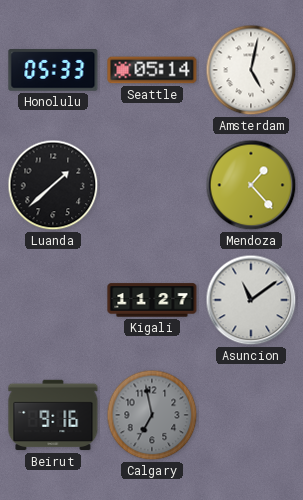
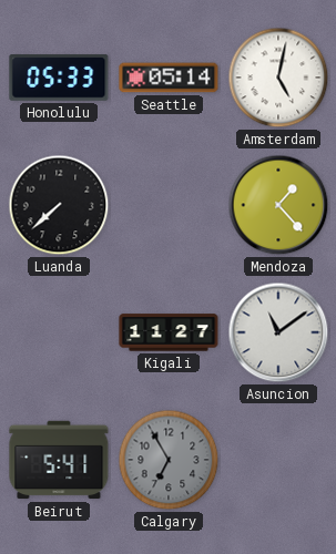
Luanda: 1:38 -> 7:38 (59, 205)
Beirut: 9:16 -> 5:41 (59, 460)
Calgary: 6:58 -> 6:55 (169, 460)
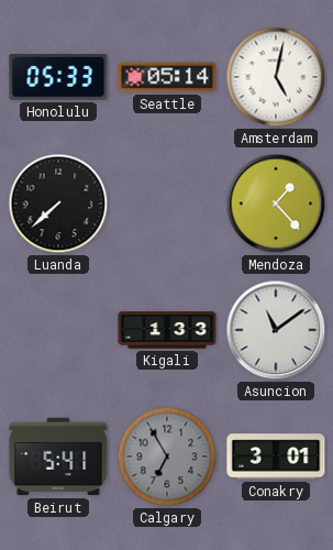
Kigali: 11:27 -> 1:33 (167, 330)
Conakry: none -> 3:01 (276, 457)
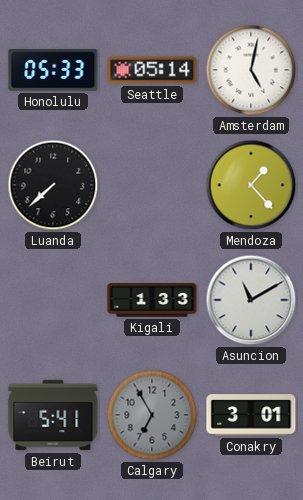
Asuncion: 11:09 -> 11:10 (251, 300)
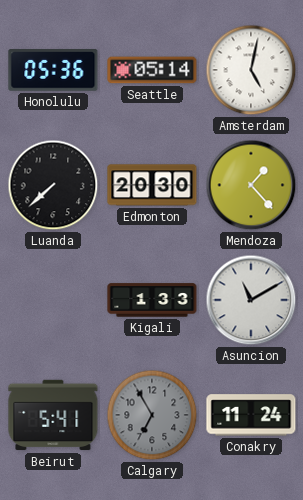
Honolulu: 05:33 -> 05:36 (53, 70)
Edmonton: none -> 20:30 (152, 185)
Conakry: 3:01 -> 11:24 (251, 415)
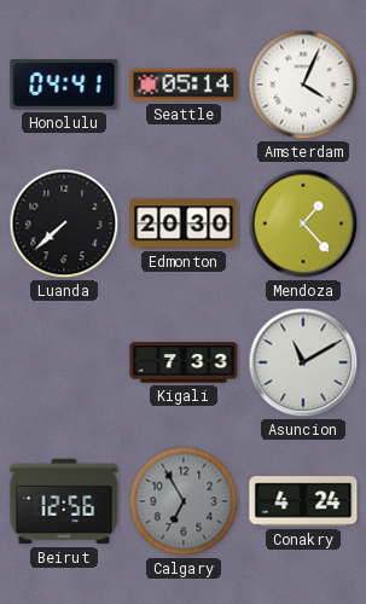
Honolulu: 05:36 -> 04:41 (64, 85)
Amsterdam: 5:02 -> 4:04 (303, 85)
Kigali: 1:33 -> 7:33 (184, 362)
Beirut: 5:41 -> 12:56 (64, 501)
Conakry: 11:24 -> 4:24 (303, 501)
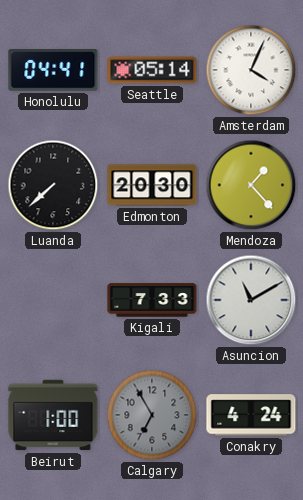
Beirut: 12:56 -> 1:00 (53, 415)
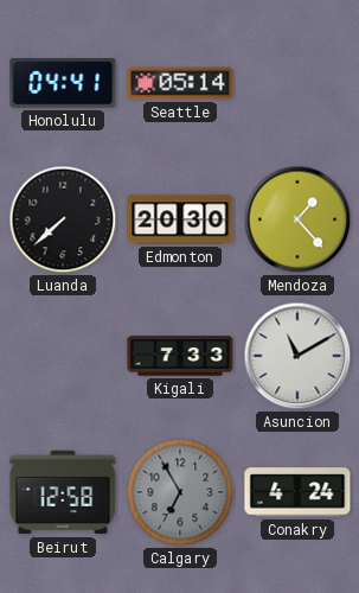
Amsterdam: 4:04 -> none (251, 70)
Beirut: 1:00 -> 12:58 (63, 492)
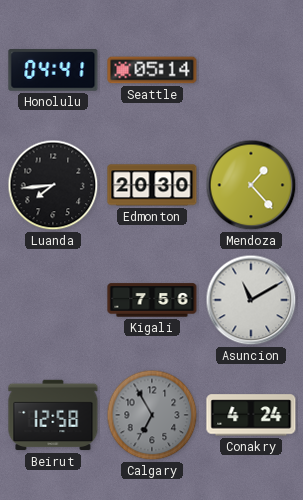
Luanda: 7:38 -> 7:44 (53, 185)
Kigali: 7:33 -> 7:56 (152, 300)
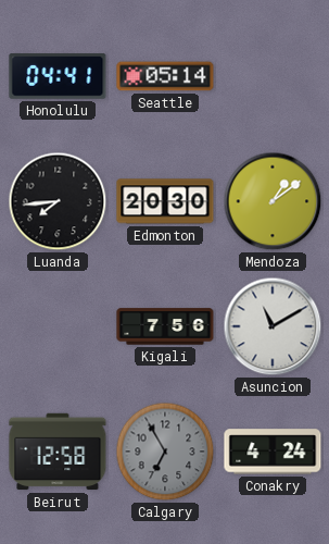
Mendoza: 1:23 -> 1:09 (273, 201)
